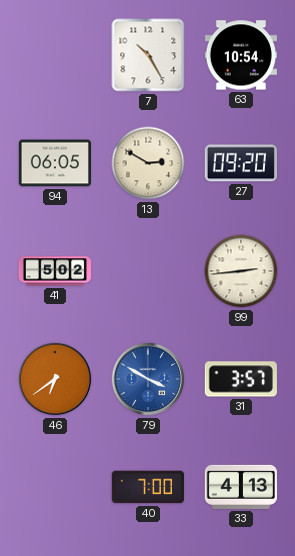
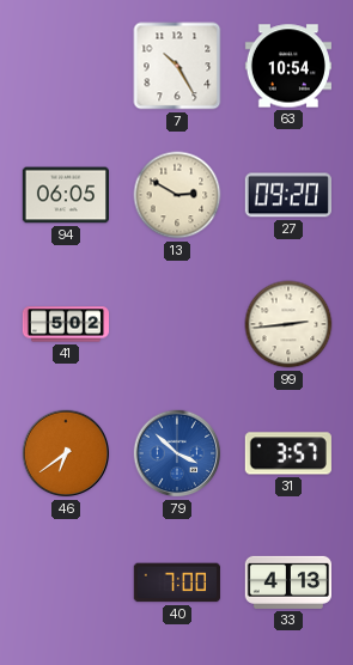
79: 3:50 -> 3:52 (177, 453)
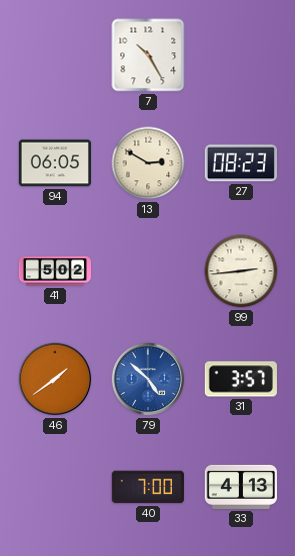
63: 10:54 -> none (287, 66)
27: 09:20 -> 08:23 (241, 163)
46: 6:39 -> 1:39 (55, 379)
79: 3:52 -> 4:52 (148, 379)
